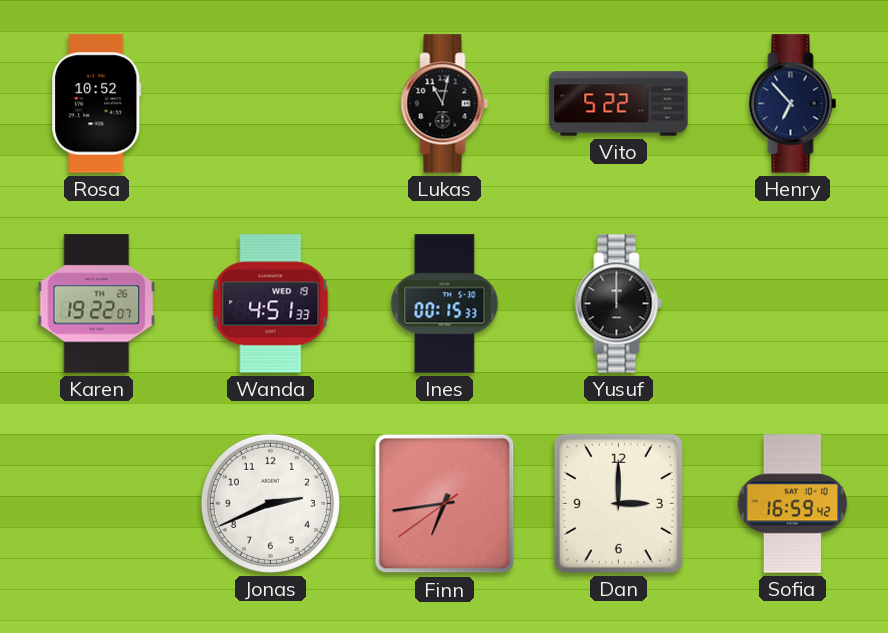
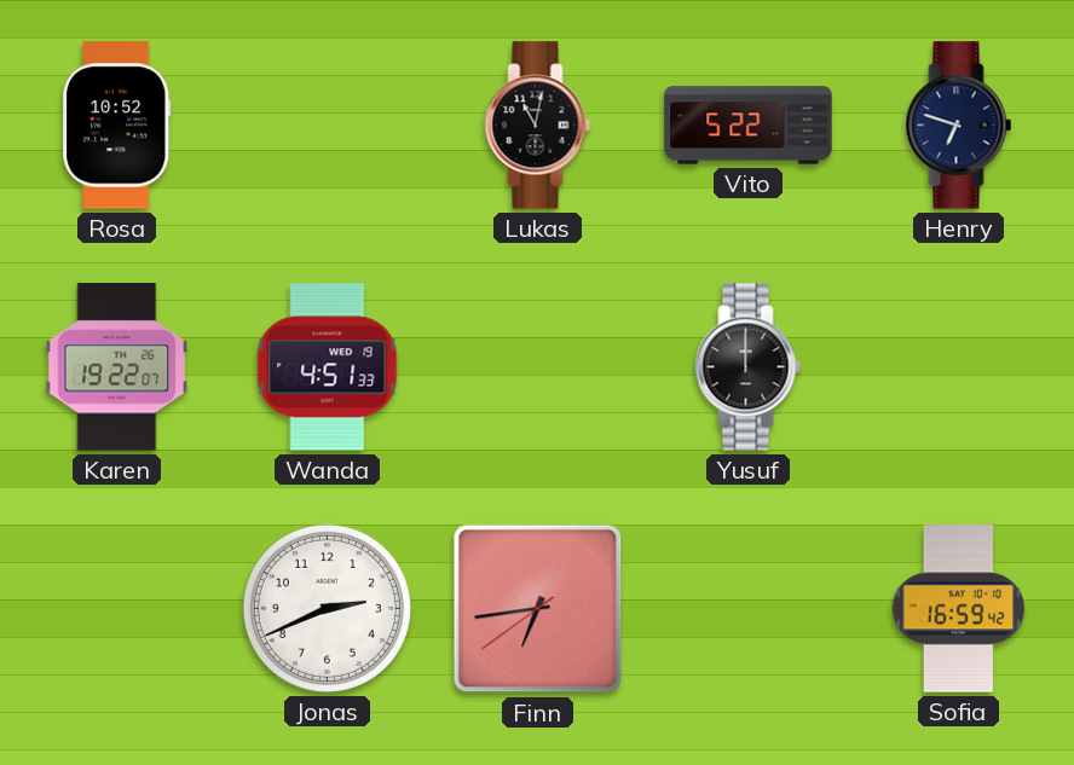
Henry: 6:53 -> 6:48 (959, 126)
Ines: 00:15 -> none (445, 304)
Dan: 3:00 -> none (618, 503)
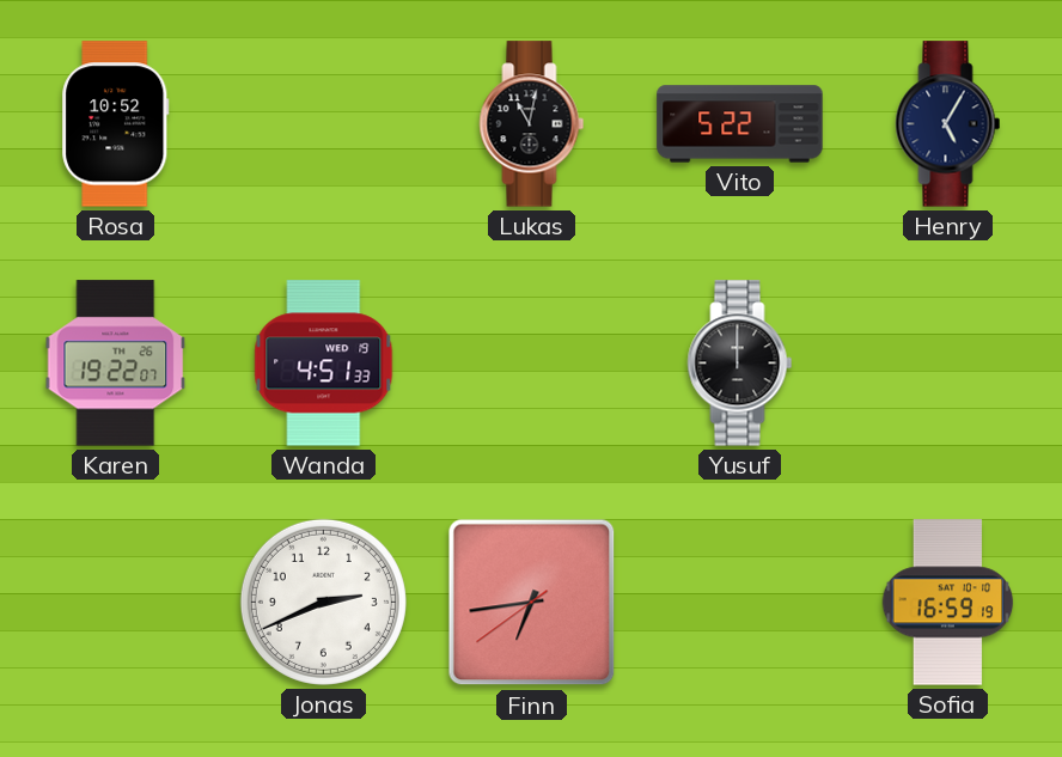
Henry: 6:48 -> 5:05 (948, 124)
Sofia: 16:59:42 -> 16:59:19 (948, 603)
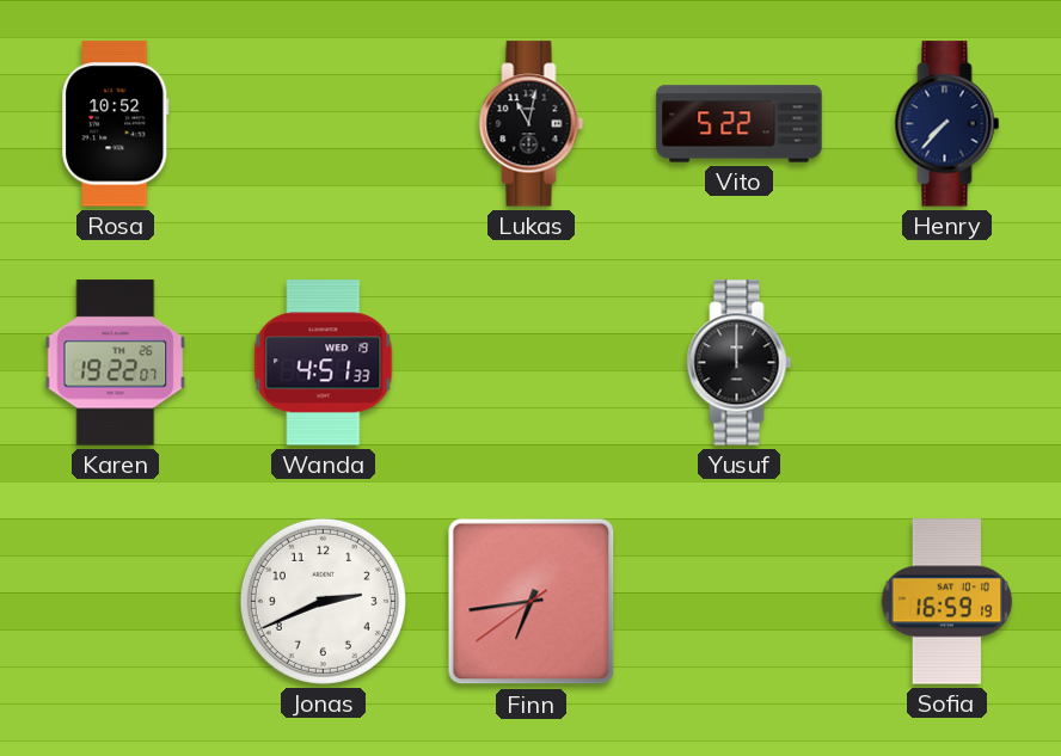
Henry: 5:05 -> 7:37 (947, 124)
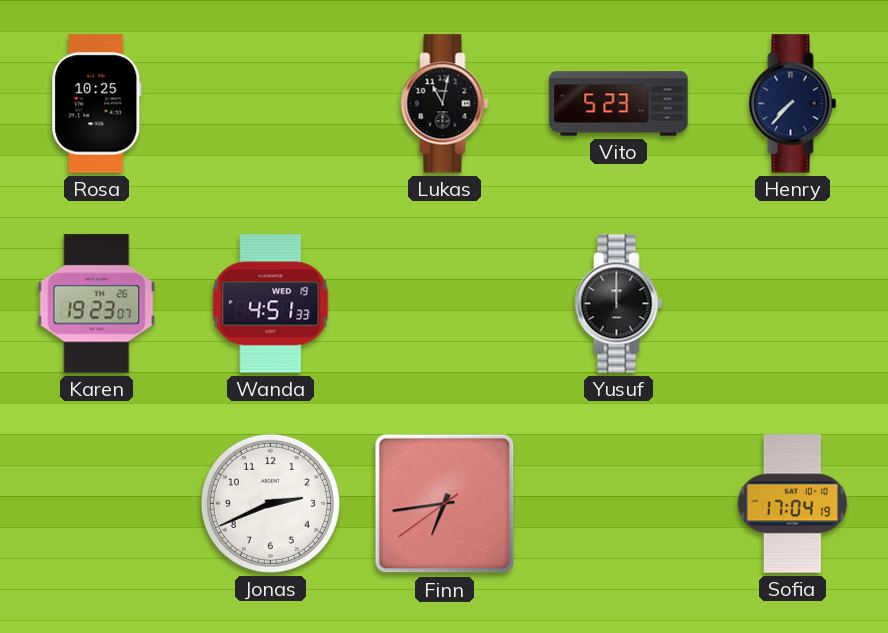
Rosa: 10:52 -> 10:25 (97, 104)
Vito: 5:22 -> 5:23 (619, 104)
Karen: 19:22 -> 19:23 (97, 304)
Sofia: 16:59 -> 17:04 (793, 504)
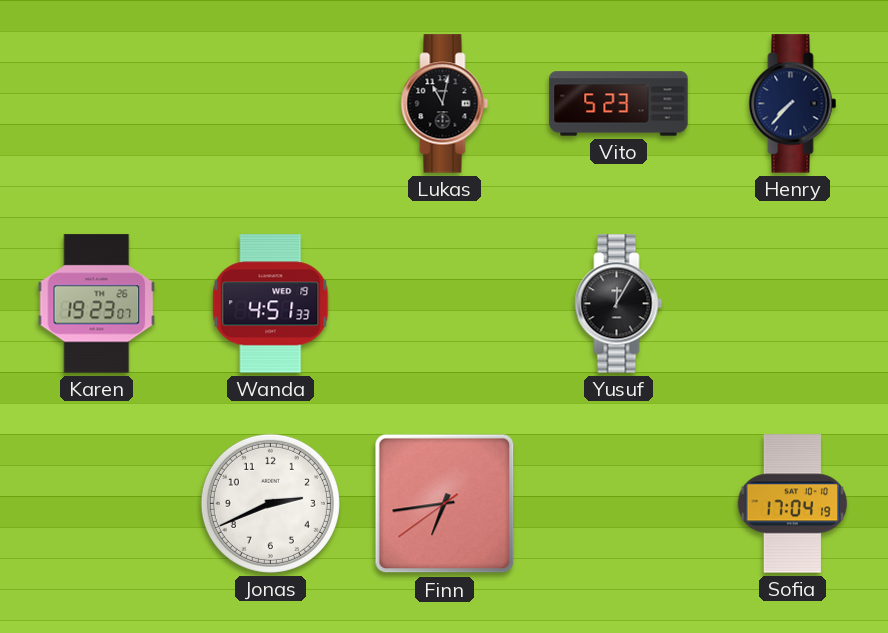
Rosa: 10:25 -> none (97, 104)
Yusuf: 12:00 -> 12:05 (619, 304)
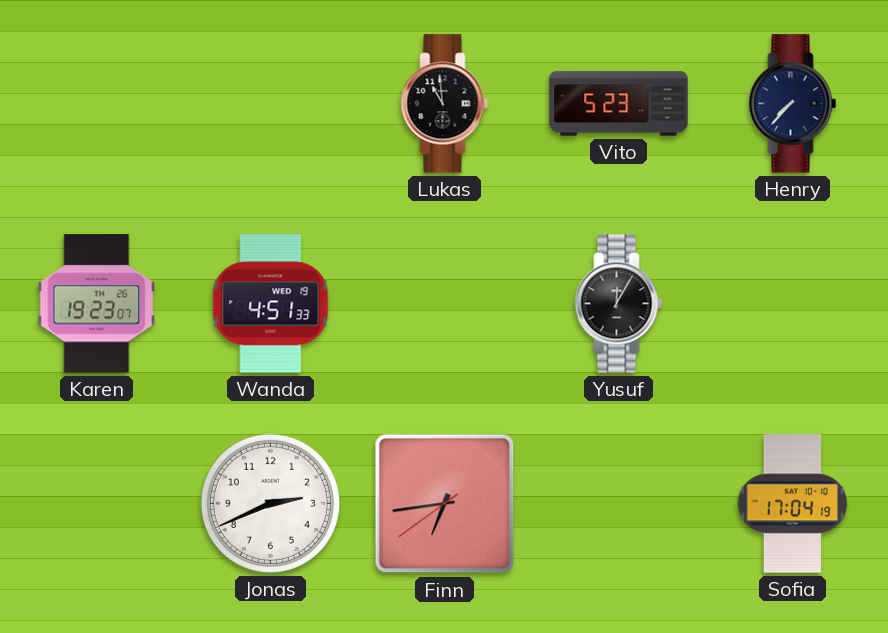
Lukas: 11:02 -> 10:59 (445, 104)
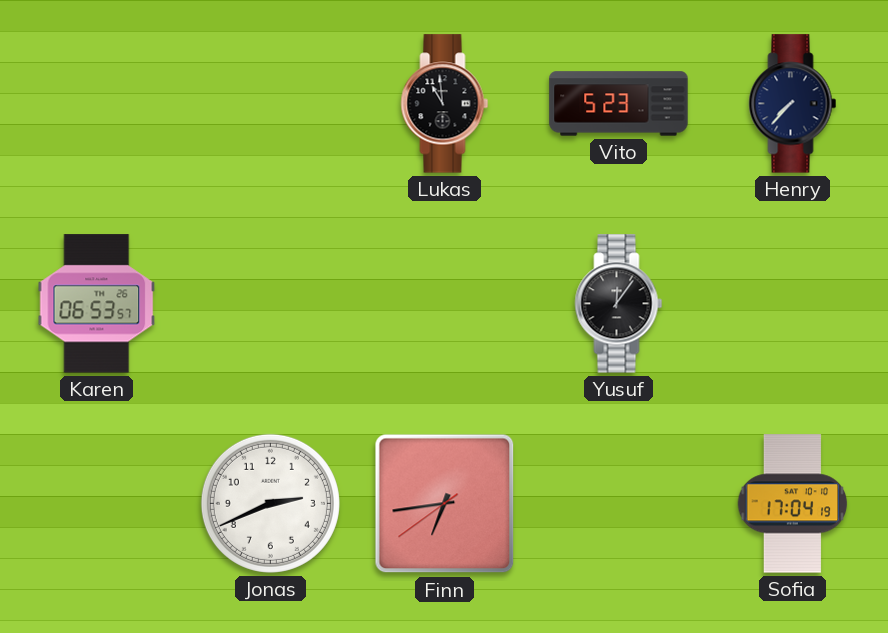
Karen: 19:23 -> 06:53 (97, 304)
Wanda: 4:51 -> none (271, 304)
Yusuf: 12:05 -> 12:06 (619, 304)
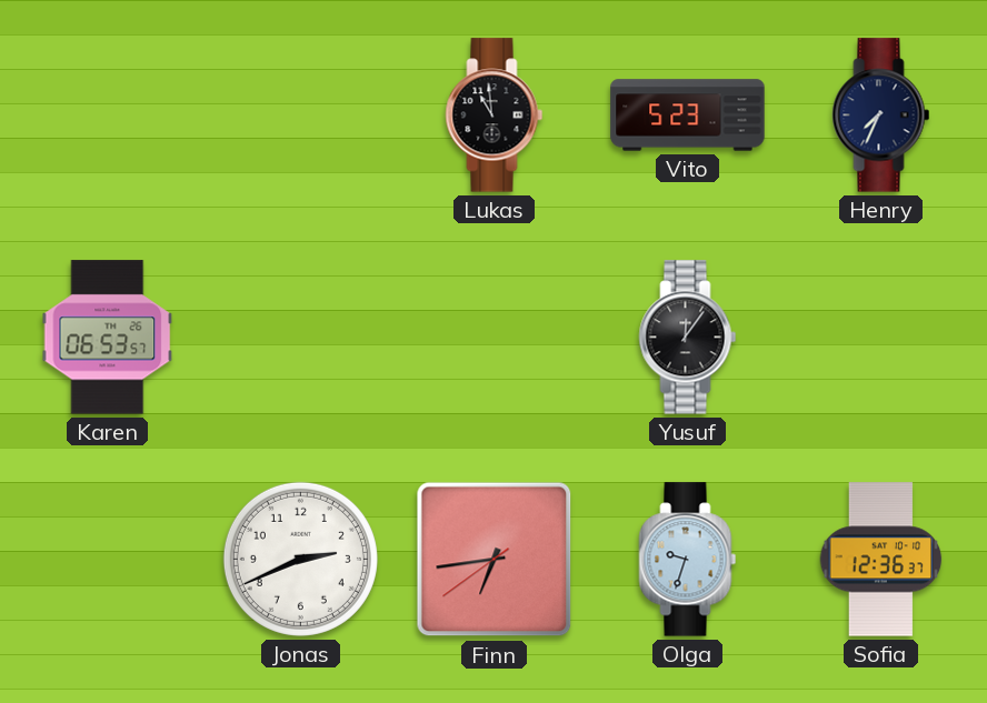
Henry: 7:37 -> 7:34 (881, 116)
Olga: none -> 9:33 (688, 560)
Sofia: 17:04 -> 12:36 (881, 560)
